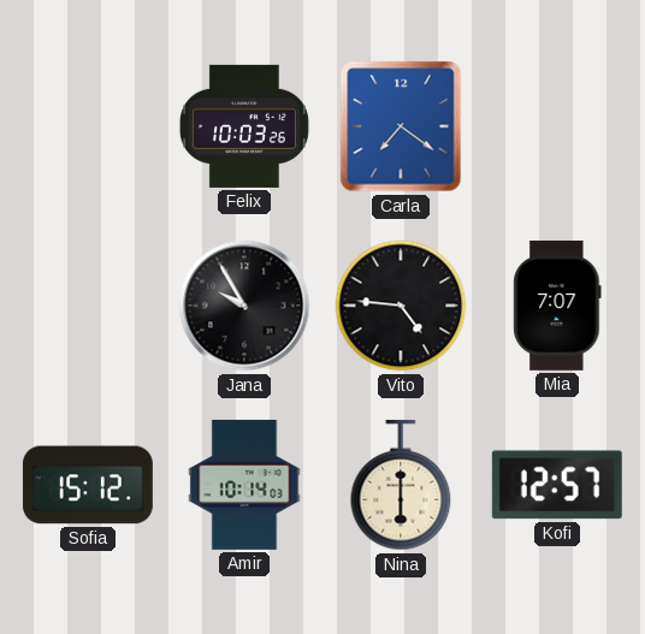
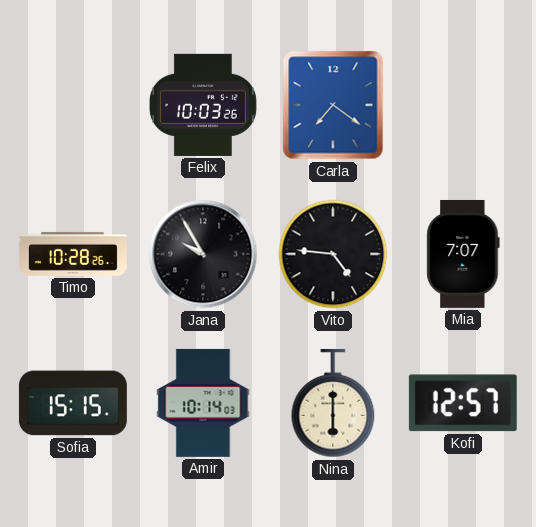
Timo: none -> 10:28 (73, 254)
Sofia: 15:12 -> 15:15 (73, 403)
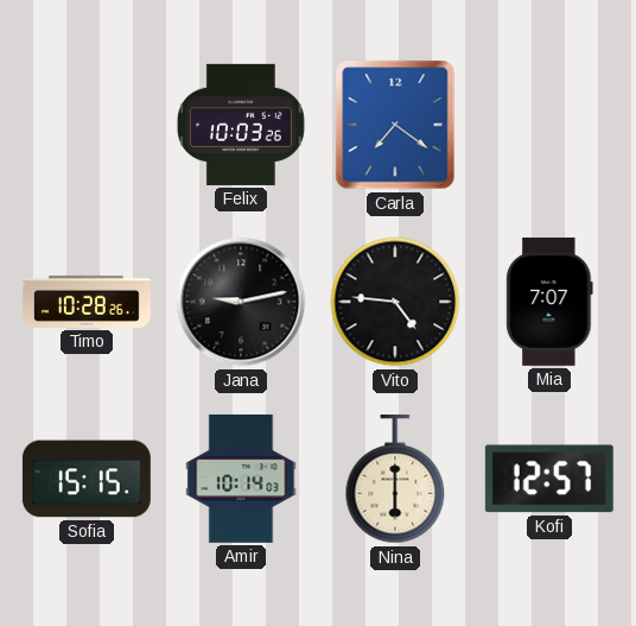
Jana: 9:55 -> 9:13 (241, 302)
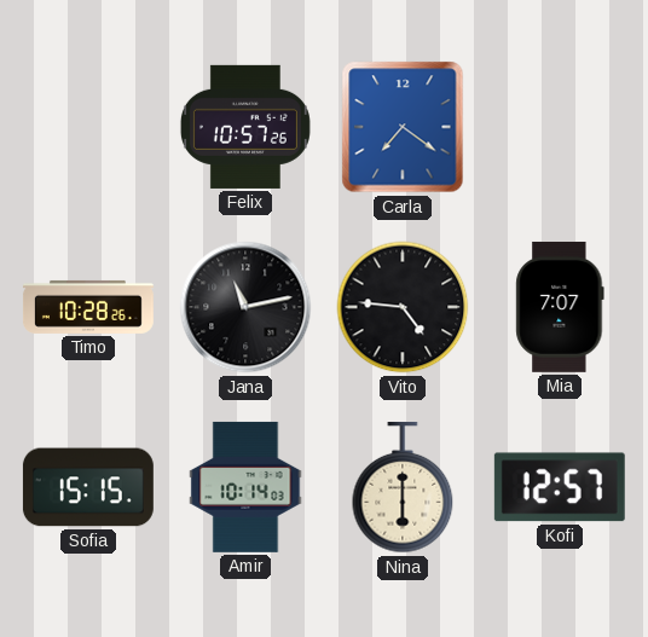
Felix: 10:03 -> 10:57 (245, 127)
Jana: 9:13 -> 11:13 (245, 307)
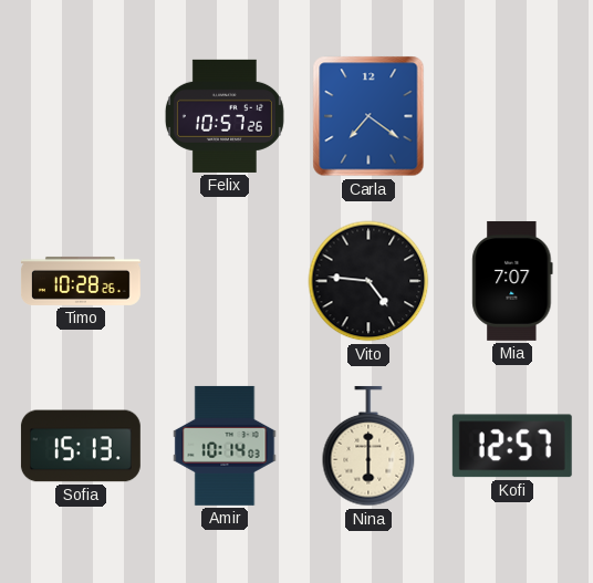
Jana: 11:13 -> none (245, 307)
Sofia: 15:15 -> 15:13 (81, 446)
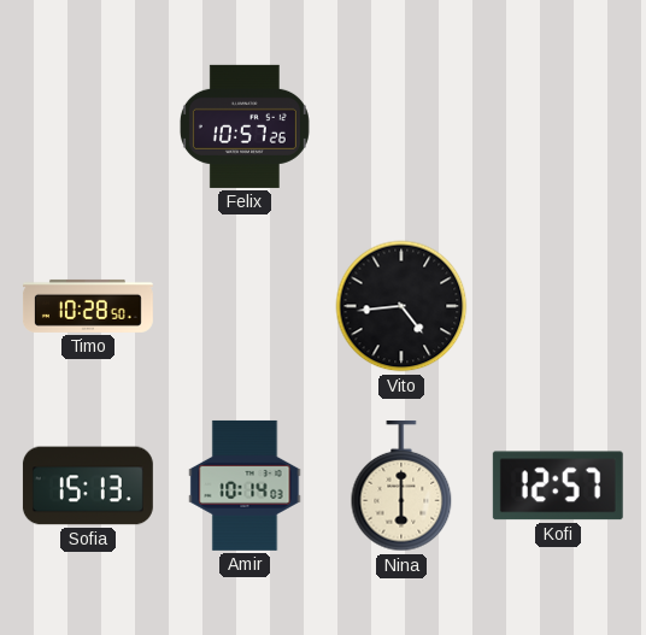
Carla: 7:21 -> none (368, 116)
Timo: 10:28:26 -> 10:28:50 (88, 306)
Vito: 4:46 -> 4:44 (401, 306)
Mia: 7:07 -> none (512, 281)
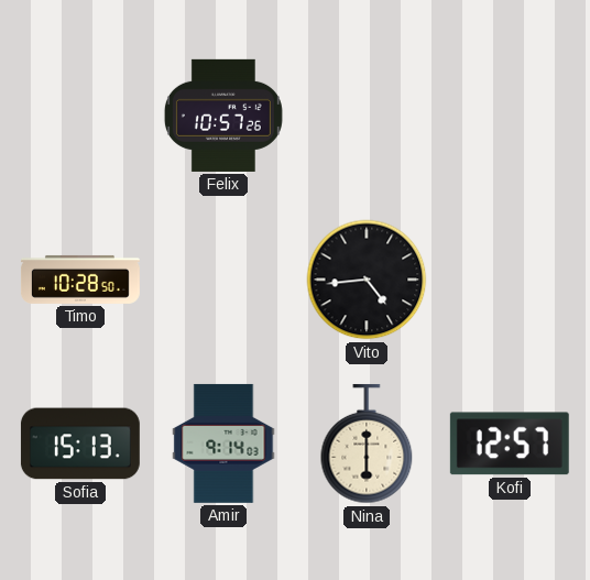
Amir: 10:14 -> 9:14 (223, 444)
